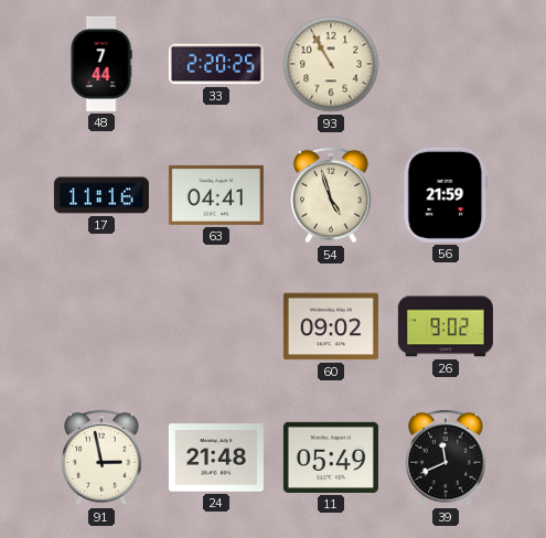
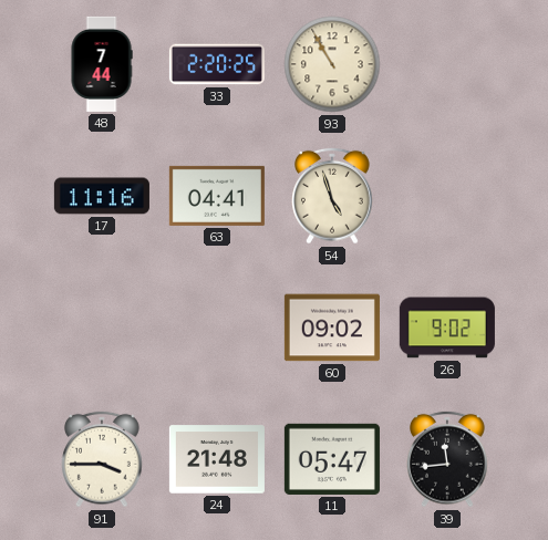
56: 21:59 -> none (446, 195)
91: 2:58 -> 3:45 (102, 459)
11: 05:49 -> 05:47 (332, 459)
39: 11:41 -> 11:44 (447, 459)
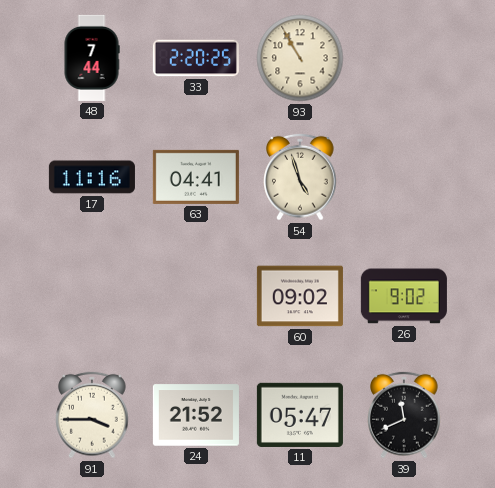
24: 21:48 -> 21:52 (196, 415)
39: 11:44 -> 11:41 (404, 415)
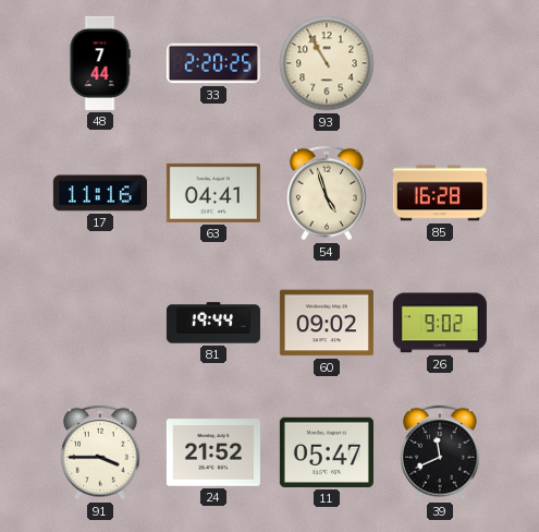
85: none -> 16:28 (440, 193)
81: none -> 19:44 (213, 323)
